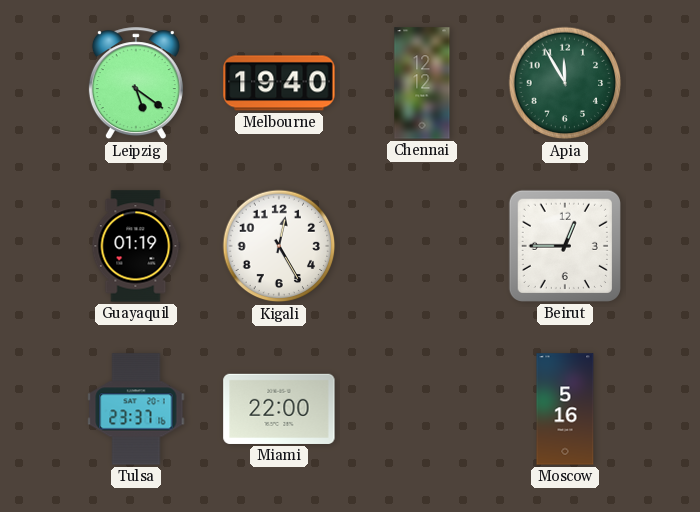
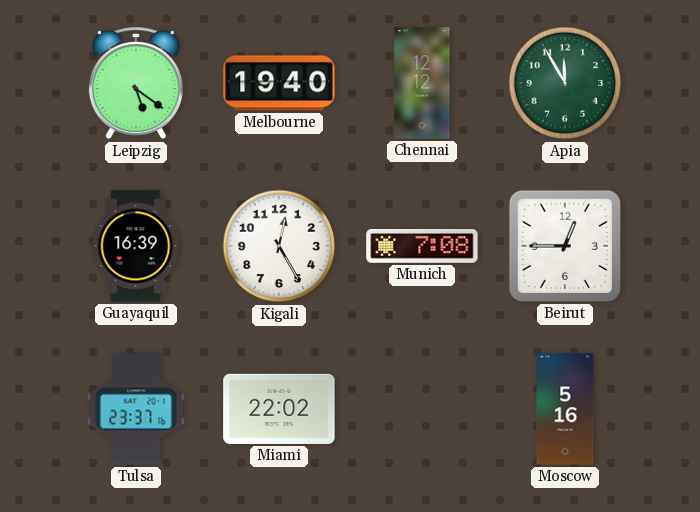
Guayaquil: 01:19 -> 16:39 (136, 246)
Munich: none -> 7:08 (422, 247)
Miami: 22:00 -> 22:02 (279, 409)
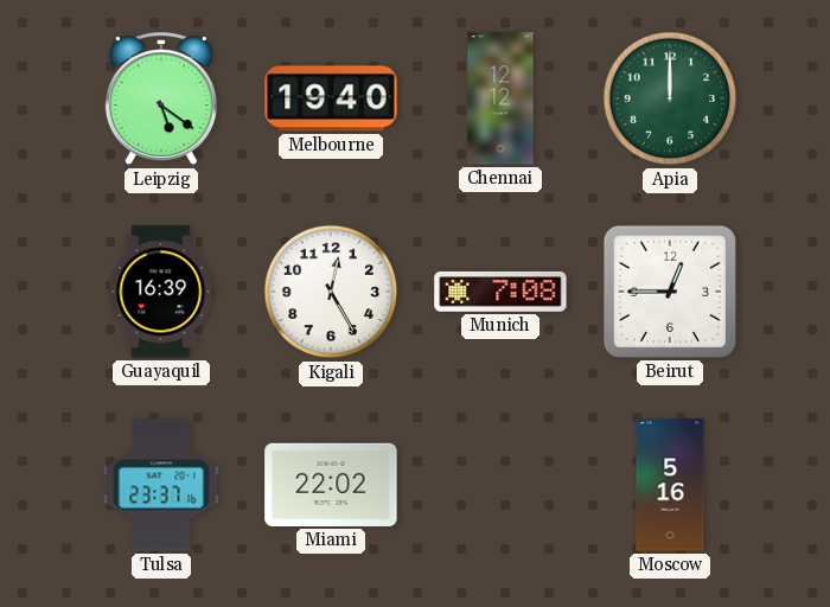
Apia: 11:55 -> 12:00 (670, 98)
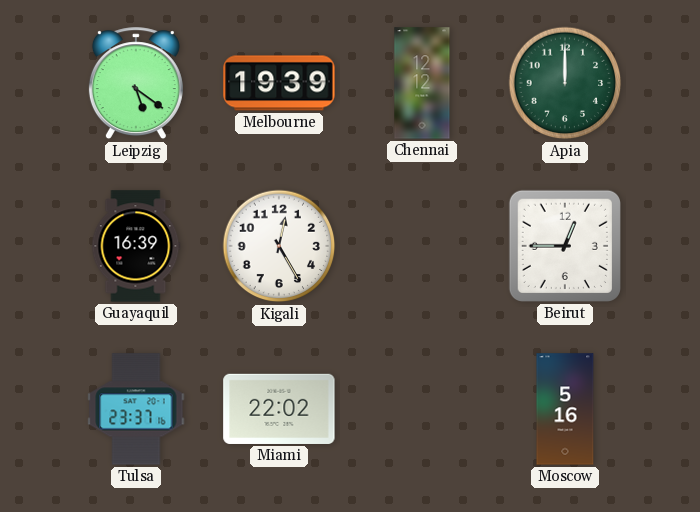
Melbourne: 19:40 -> 19:39 (279, 83)
Munich: 7:08 -> none (500, 293)
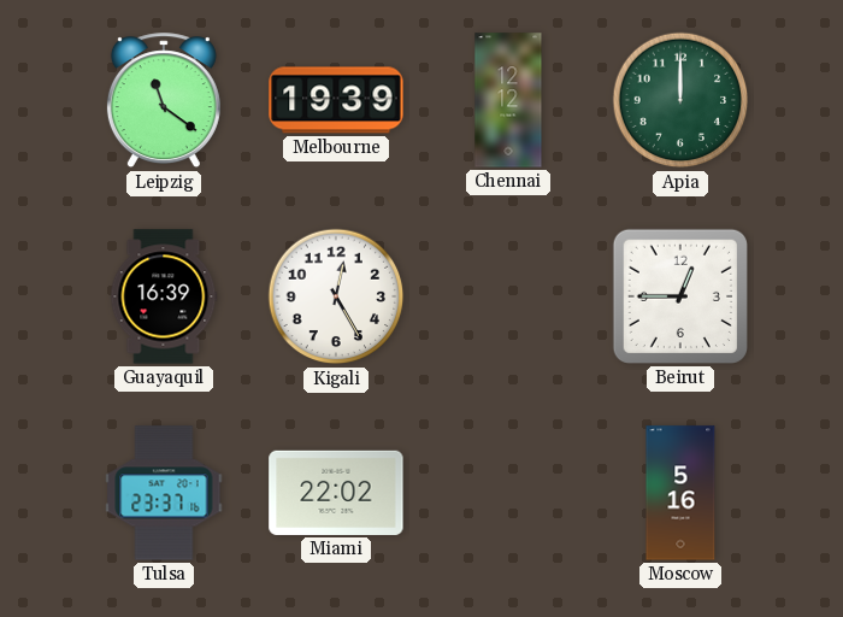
Leipzig: 5:21 -> 11:21 (164, 101)
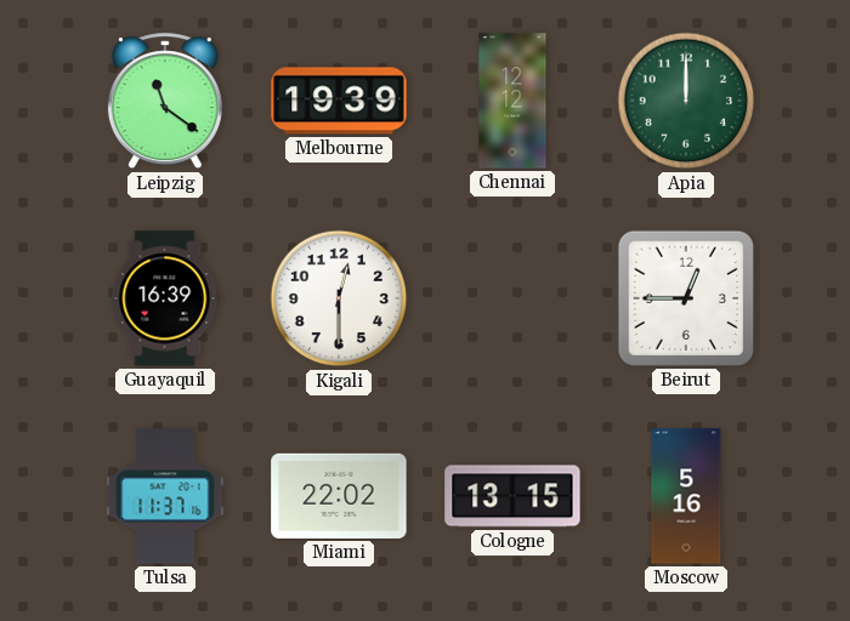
Kigali: 12:25 -> 12:30 (339, 298)
Tulsa: 23:37 -> 11:37 (165, 496)
Cologne: none -> 13:15 (512, 496)
